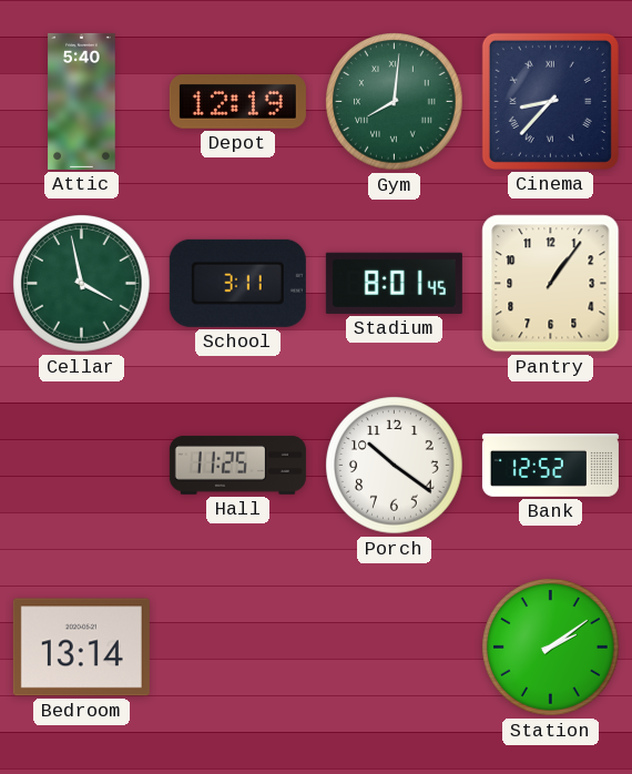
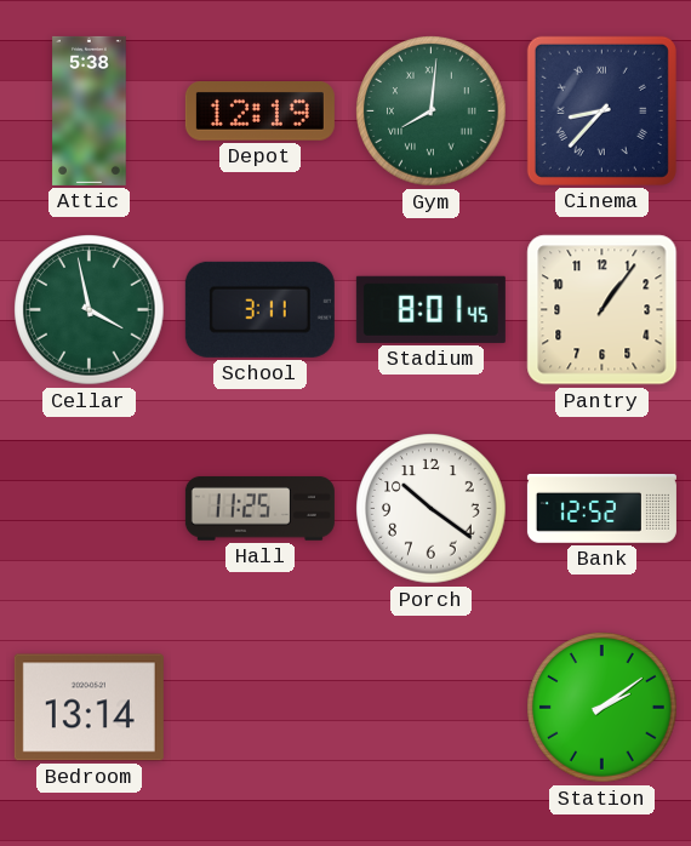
Attic: 5:40 -> 5:38 (90, 110)
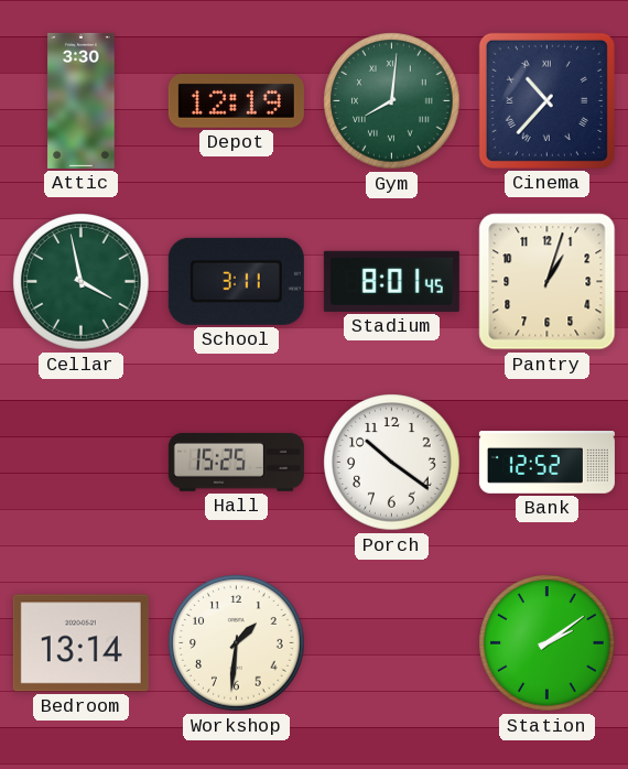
Attic: 5:38 -> 3:30 (82, 100)
Cinema: 8:37 -> 10:37 (546, 100)
Pantry: 1:06 -> 1:03 (548, 282)
Hall: 11:25 -> 15:25 (236, 462)
Workshop: none -> 1:31 (237, 643)
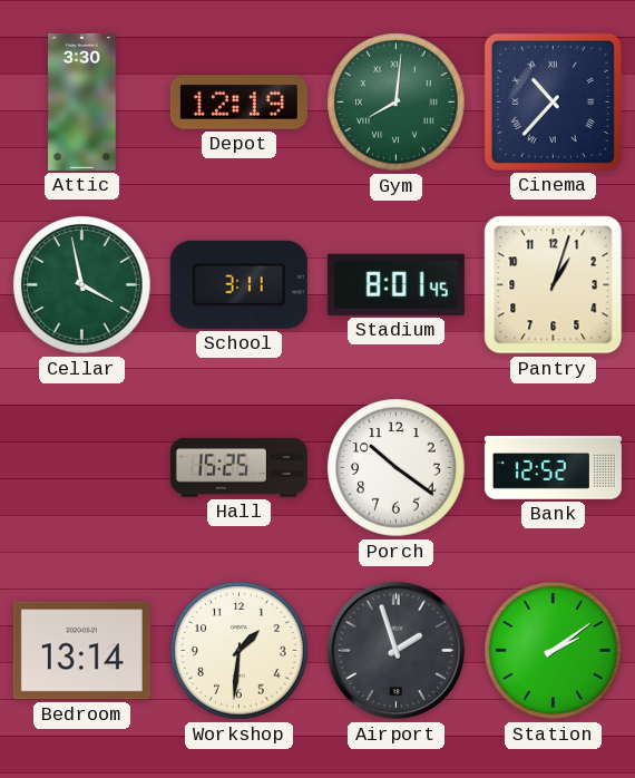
Airport: none -> 1:57 (397, 651)
